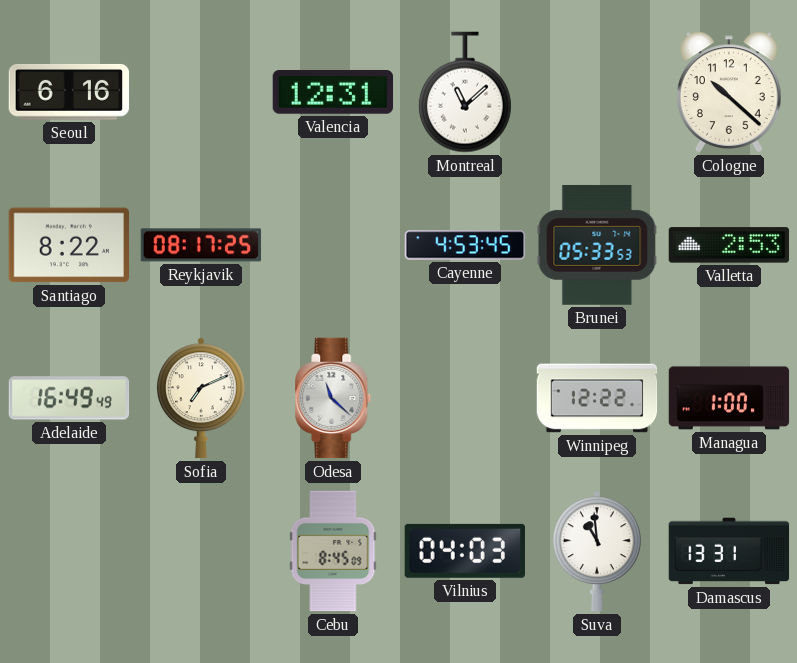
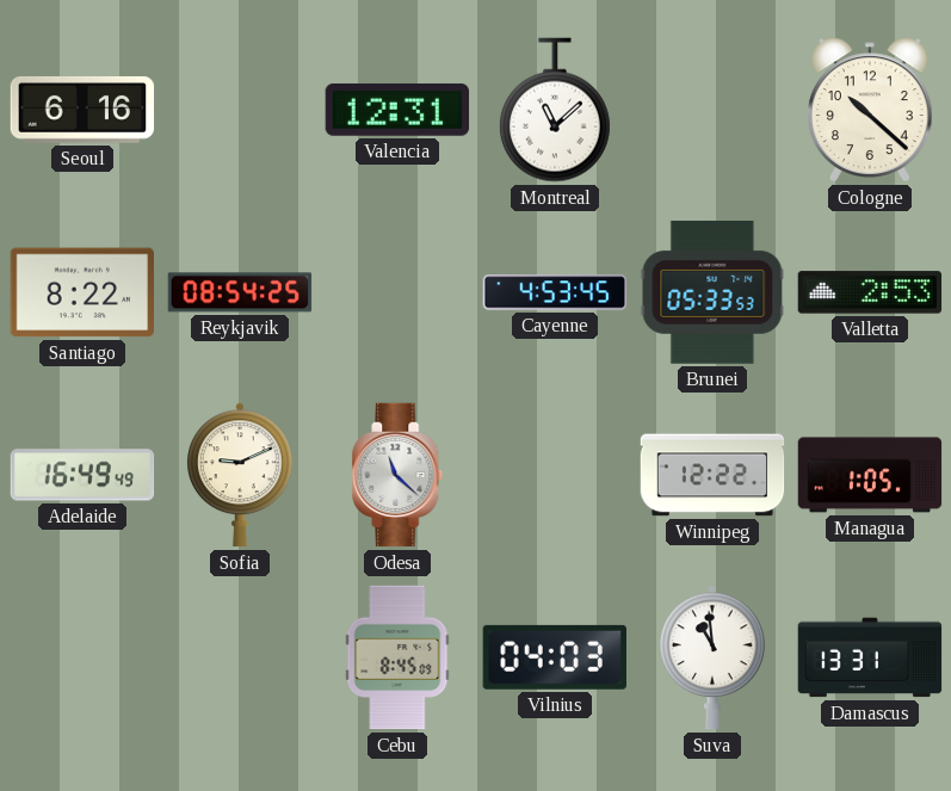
Reykjavik: 08:17 -> 08:54 (240, 292)
Sofia: 7:11 -> 9:11 (240, 475)
Managua: 1:00 -> 1:05 (870, 475)
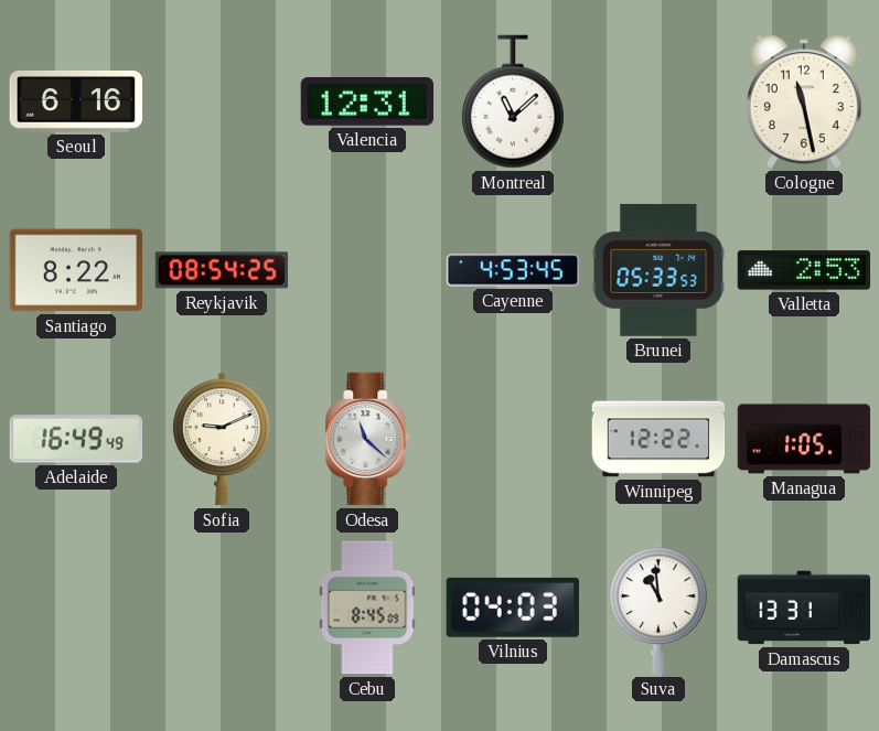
Cologne: 10:22 -> 11:28 (805, 101)
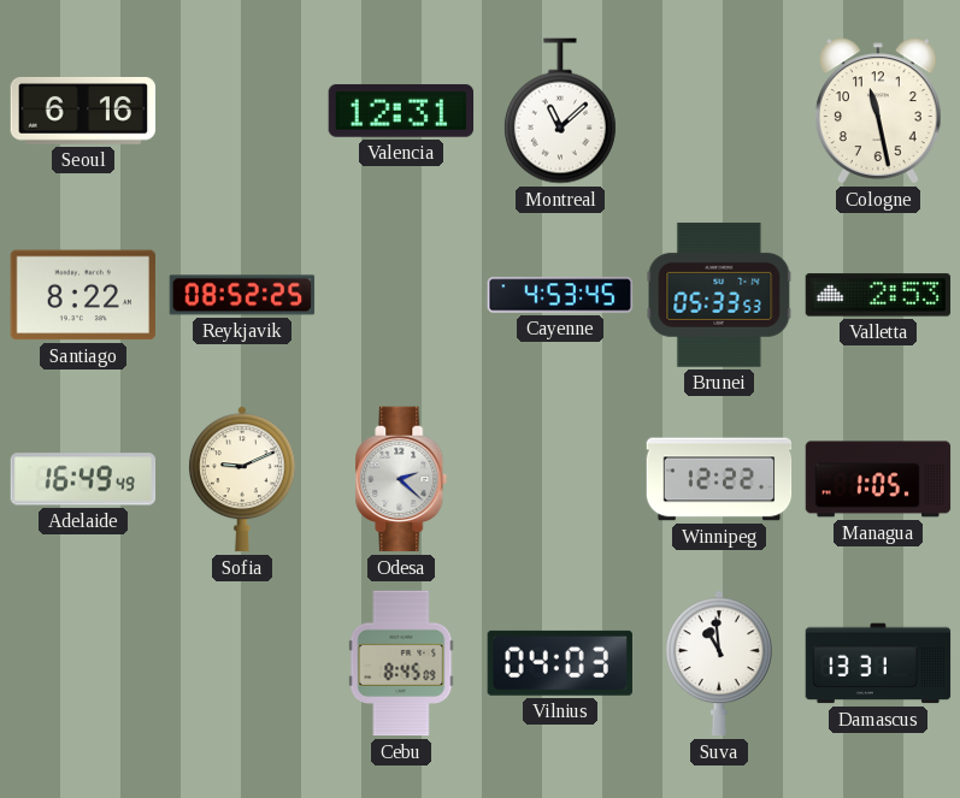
Reykjavik: 08:54 -> 08:52 (242, 295)
Odesa: 11:22 -> 2:22 (401, 479)
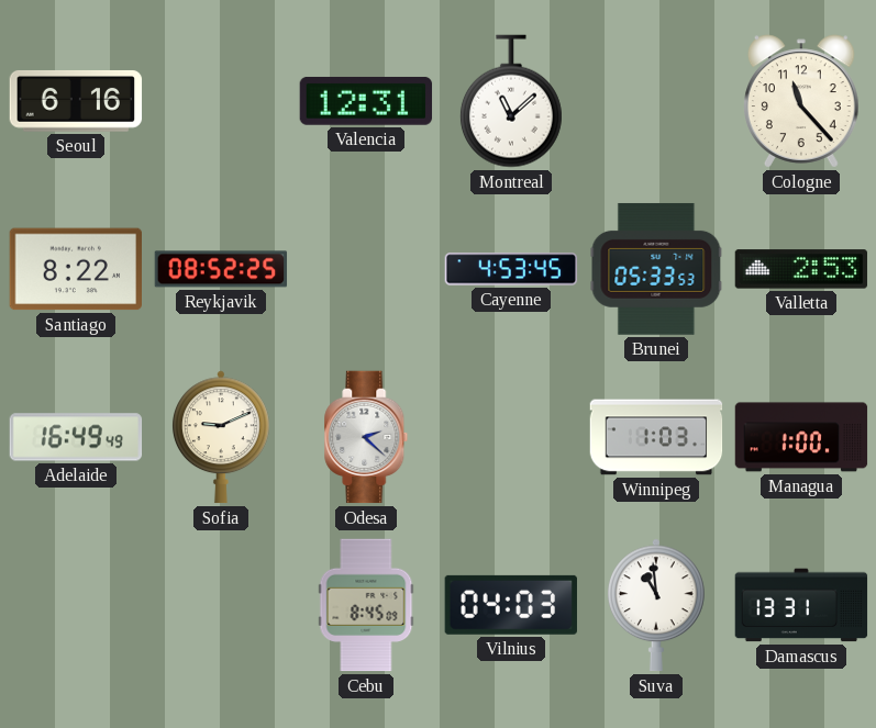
Cologne: 11:28 -> 11:23 (802, 101)
Winnipeg: 12:22 -> 1:03 (656, 437)
Managua: 1:05 -> 1:00 (801, 437)
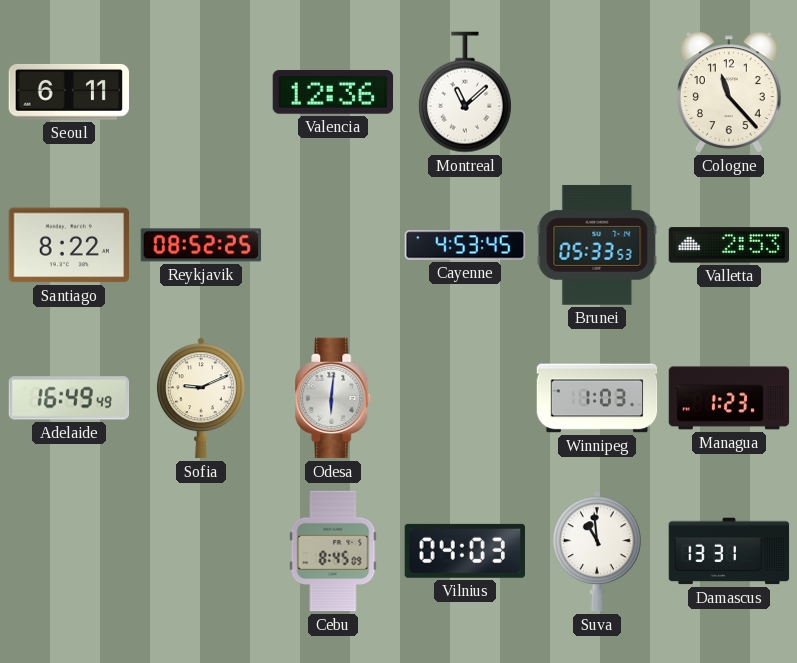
Seoul: 6:16 -> 6:11 (69, 92)
Valencia: 12:31 -> 12:36 (333, 92)
Odesa: 2:22 -> 6:01 (333, 398)
Managua: 1:00 -> 1:23 (729, 398)
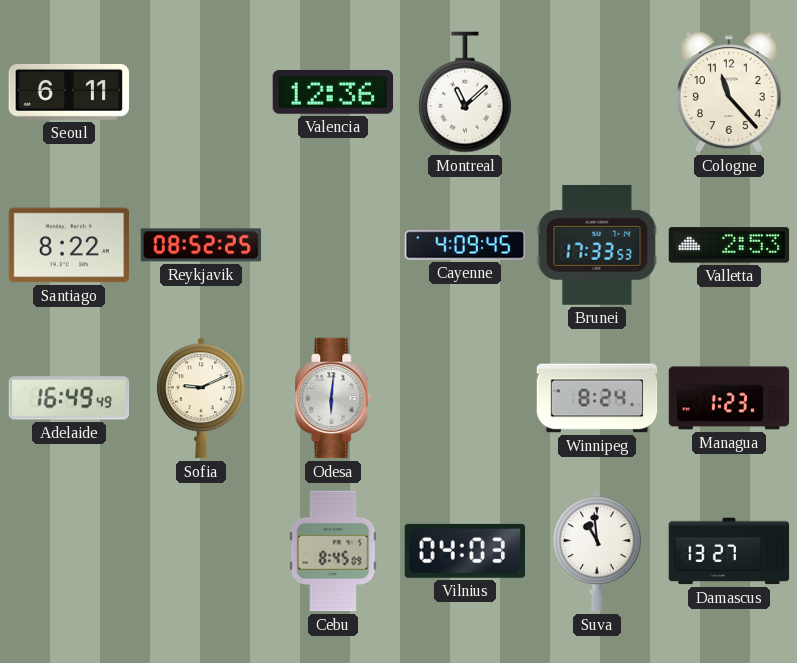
Cayenne: 4:53 -> 4:09 (465, 245)
Brunei: 05:33 -> 17:33 (597, 245)
Winnipeg: 1:03 -> 8:24 (597, 398)
Damascus: 13:31 -> 13:27 (729, 551)
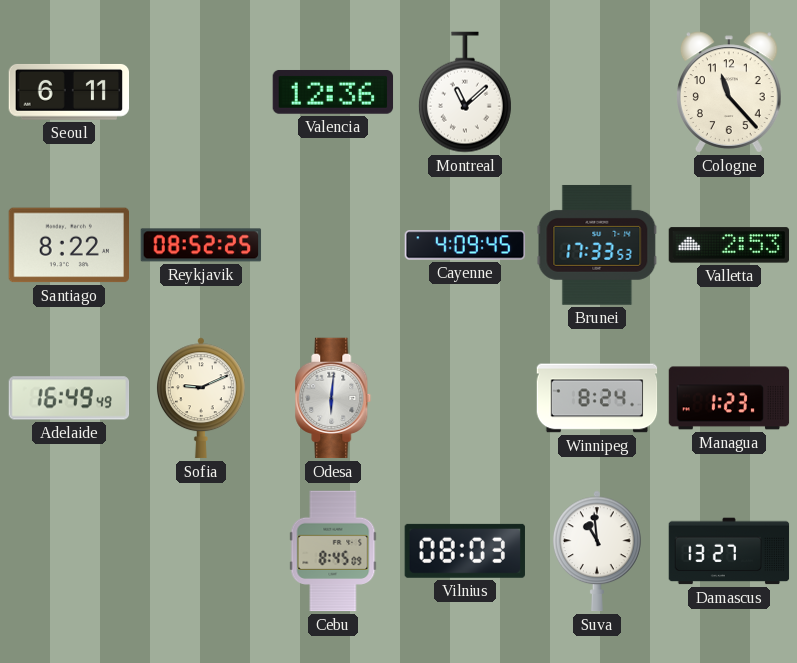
Vilnius: 04:03 -> 08:03 (465, 551)
